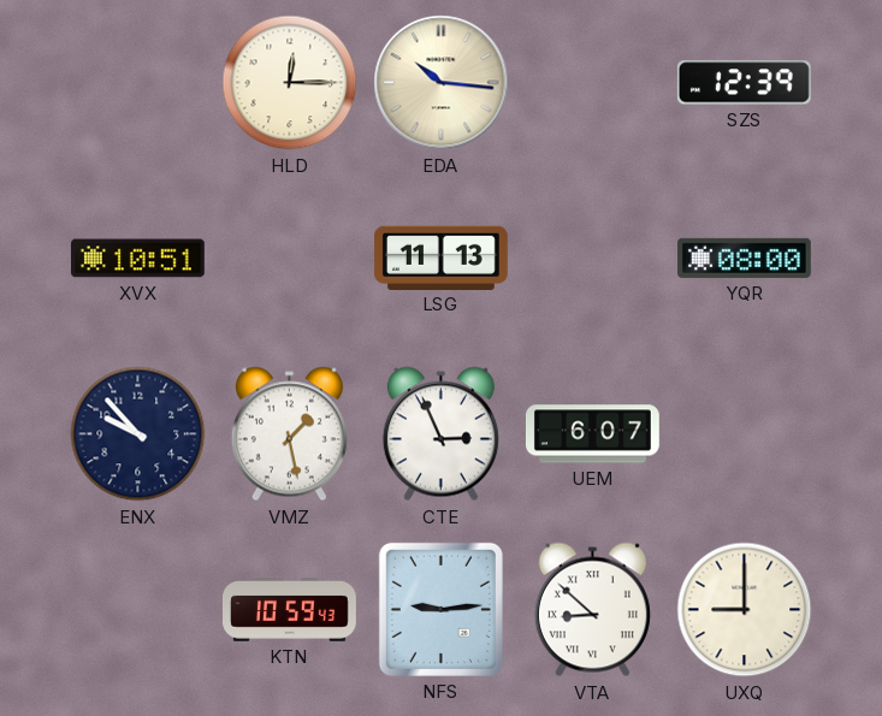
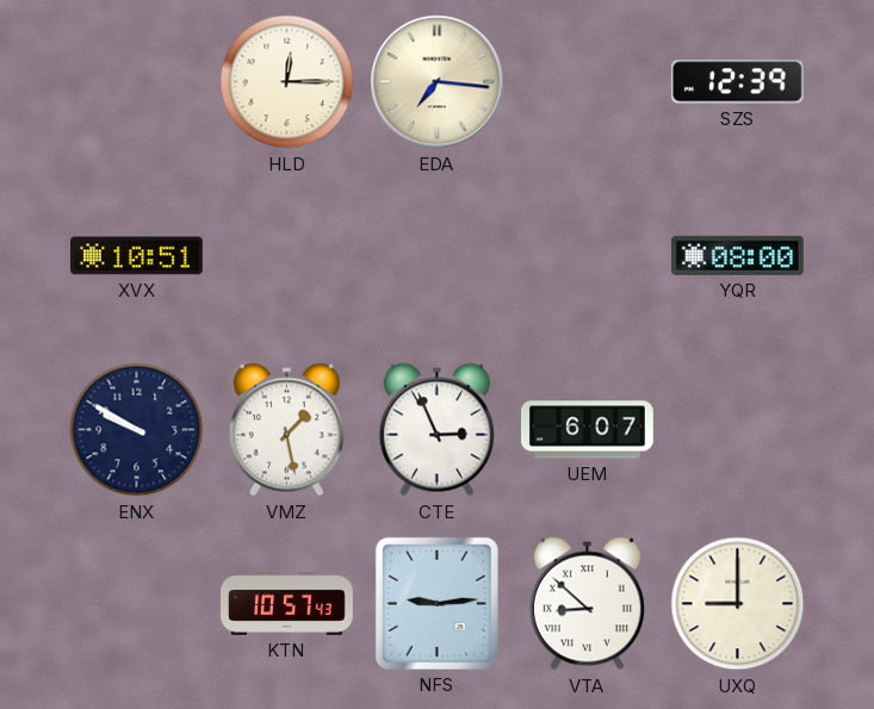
EDA: 10:16 -> 7:16 (438, 82)
LSG: 11:13 -> none (442, 258)
ENX: 9:53 -> 9:50 (137, 430)
KTN: 10:59 -> 10:57 (287, 604)
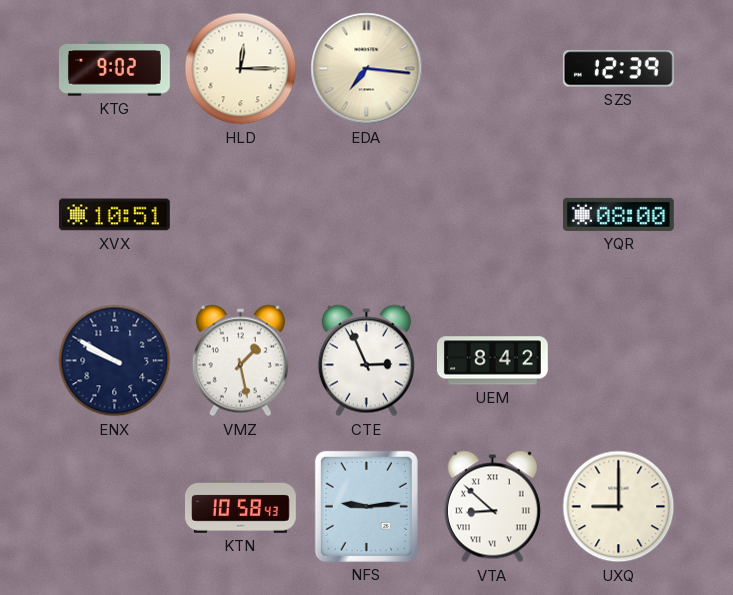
KTG: none -> 9:02 (115, 69)
UEM: 6:07 -> 8:42 (493, 361)
KTN: 10:57 -> 10:58 (241, 507)
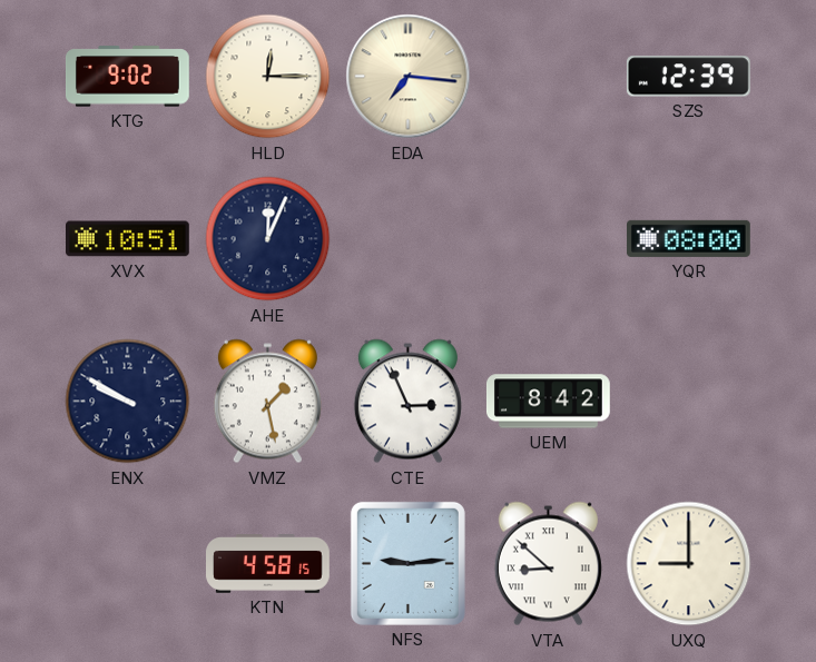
AHE: none -> 12:04 (268, 239)
KTN: 10:58 -> 4:58 (268, 564)
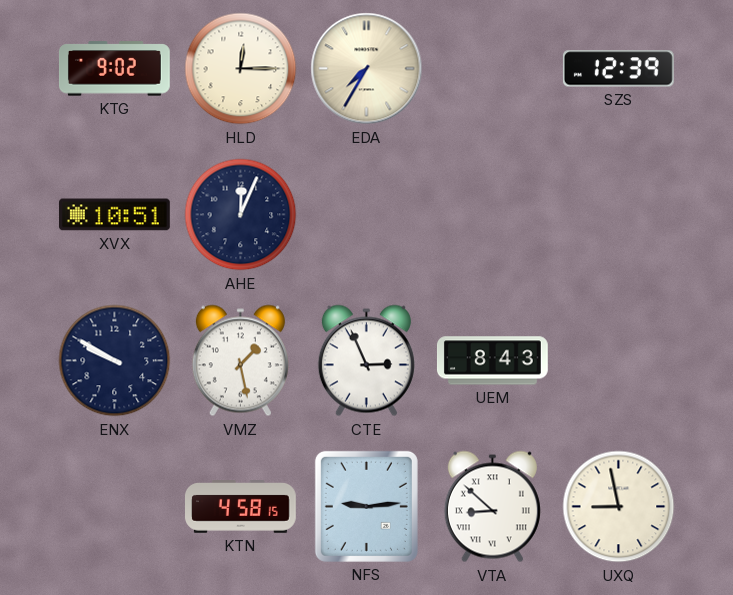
EDA: 7:16 -> 7:35 (367, 69)
YQR: 08:00 -> none (689, 238)
UEM: 8:42 -> 8:43 (493, 361)
UXQ: 9:00 -> 8:58 (619, 507)
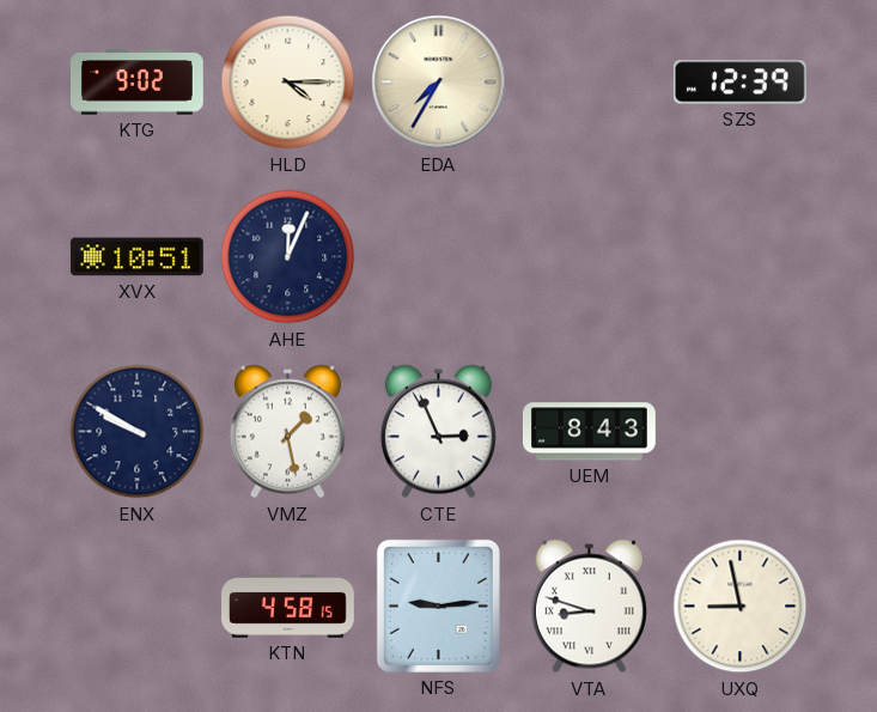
HLD: 12:15 -> 4:15 (288, 83)
VTA: 8:52 -> 8:48 (589, 607)
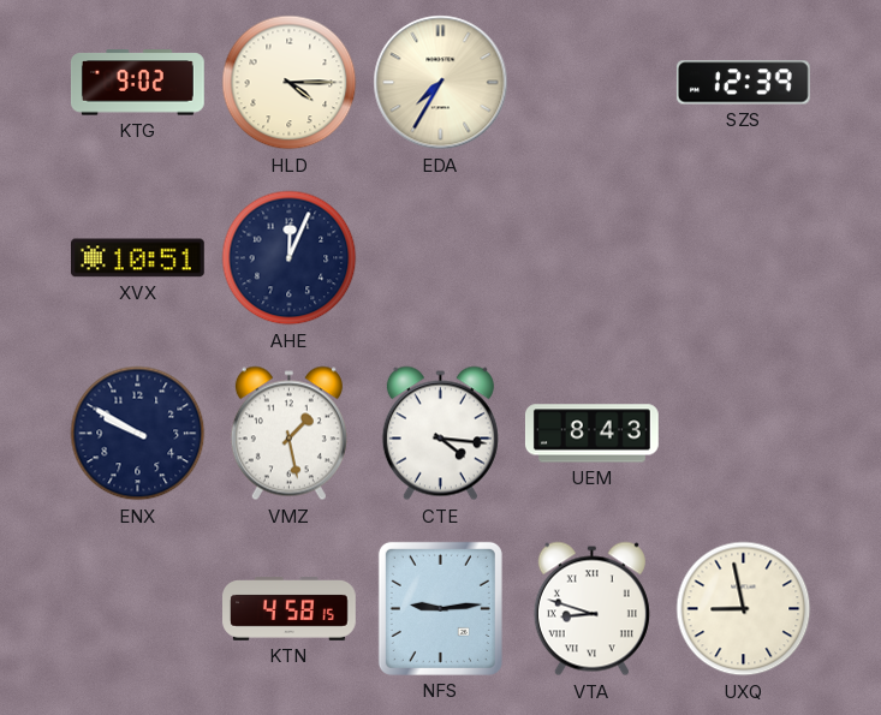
CTE: 2:56 -> 4:16 (440, 434)
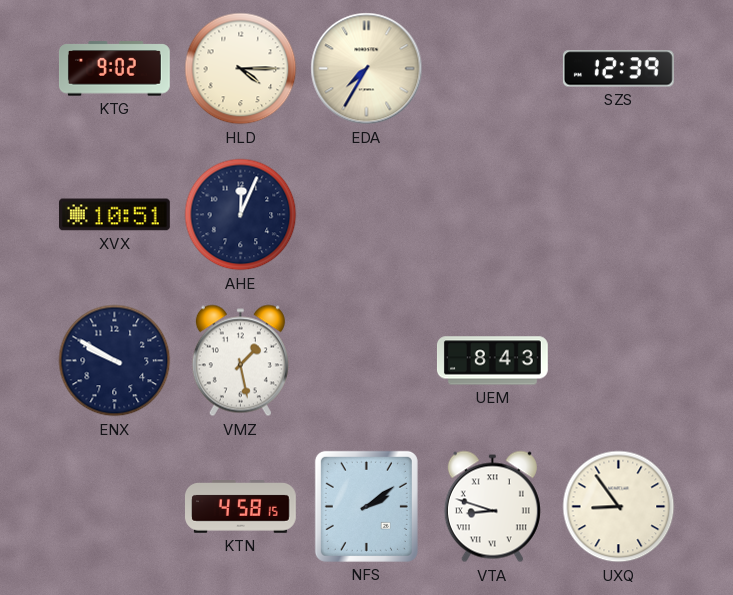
CTE: 4:16 -> none (440, 434)
NFS: 9:14 -> 2:09 (366, 506)
UXQ: 8:58 -> 8:54 (619, 507)
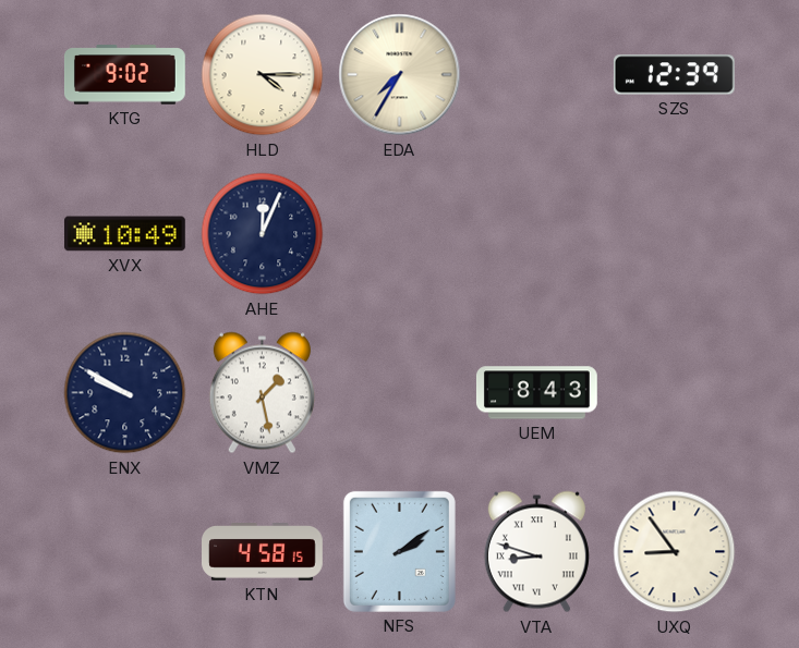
XVX: 10:51 -> 10:49 (125, 234)
